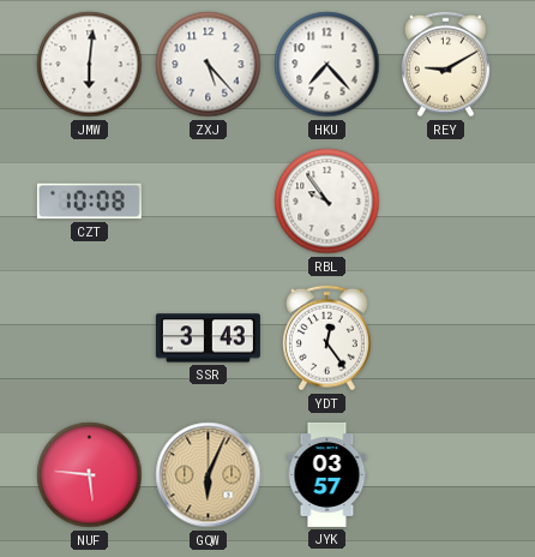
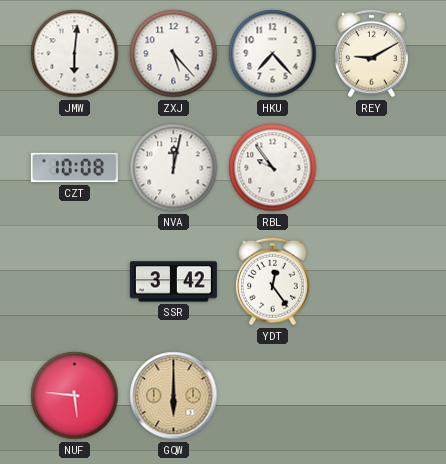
NVA: none -> 12:02 (174, 168)
SSR: 3:43 -> 3:42 (173, 282)
GQW: 6:04 -> 6:00 (174, 396)
JYK: 03:57 -> none (327, 474)
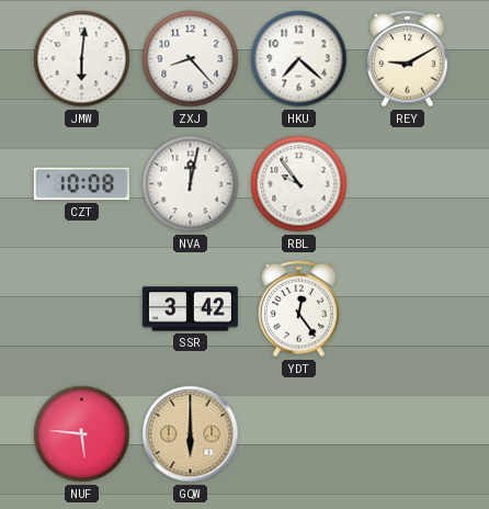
ZXJ: 5:23 -> 8:23 (191, 59)
HKU: 7:23 -> 7:22 (299, 59)
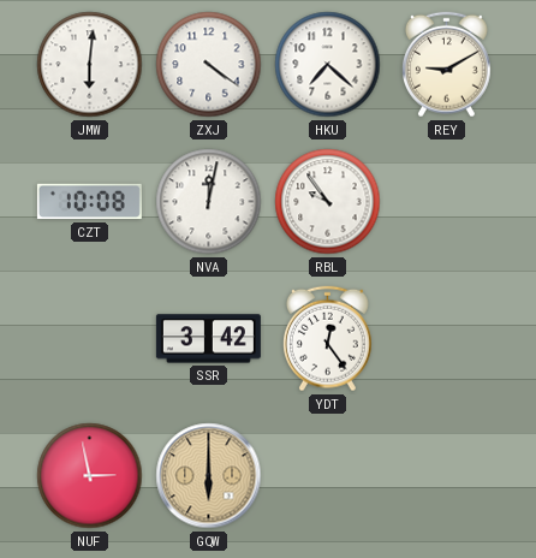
ZXJ: 8:23 -> 4:21 (209, 65)
NUF: 5:46 -> 2:58 (90, 476)
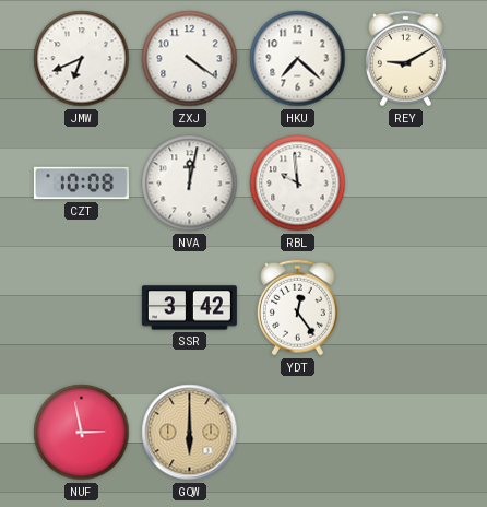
JMW: 6:01 -> 6:41 (82, 59)
RBL: 9:54 -> 9:59 (298, 184)
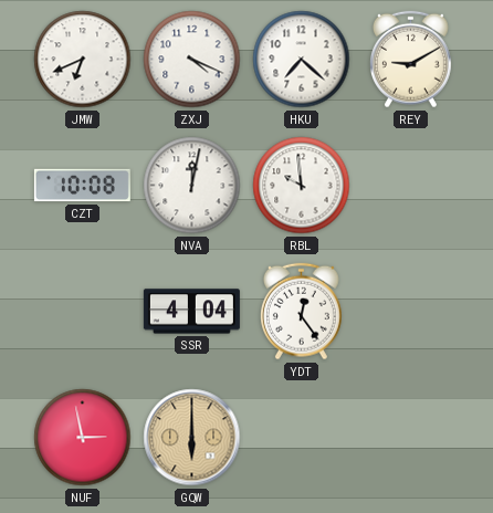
ZXJ: 4:21 -> 4:19 (192, 60)
SSR: 3:42 -> 4:04 (191, 312)
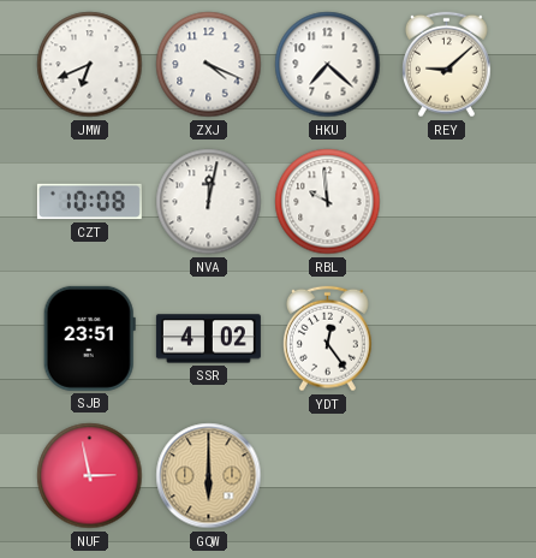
REY: 9:10 -> 9:08 (446, 65)
SJB: none -> 23:51 (89, 338)
SSR: 4:04 -> 4:02 (208, 339)
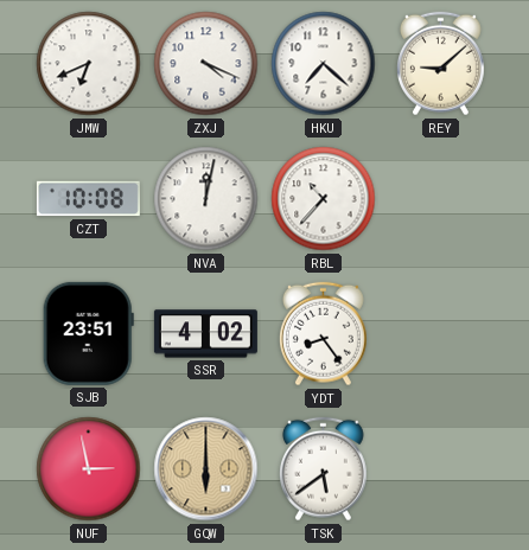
RBL: 9:59 -> 10:37 (324, 199)
YDT: 12:24 -> 8:24 (323, 334)
TSK: none -> 5:39 (323, 469)
